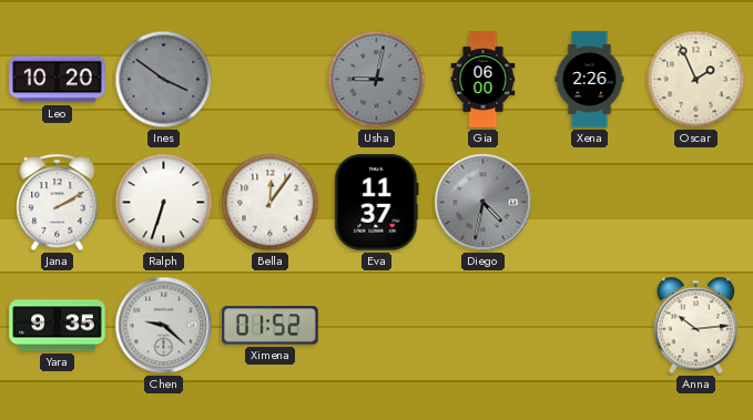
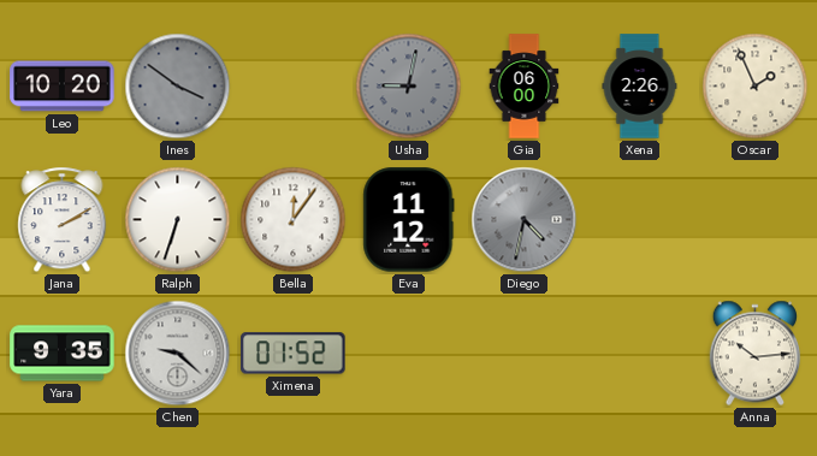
Eva: 11:37 -> 11:12 (409, 220)
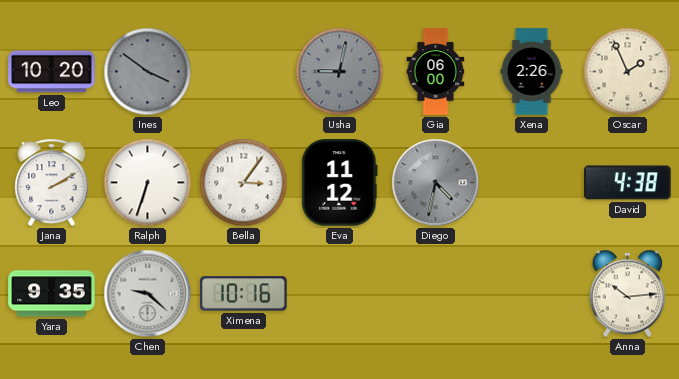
Bella: 12:06 -> 3:06 (244, 183)
David: none -> 4:38 (628, 183)
Ximena: 01:52 -> 10:16 (244, 294)
